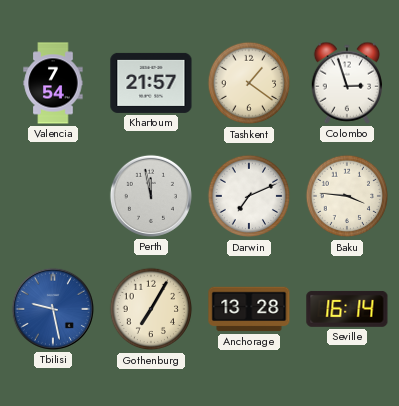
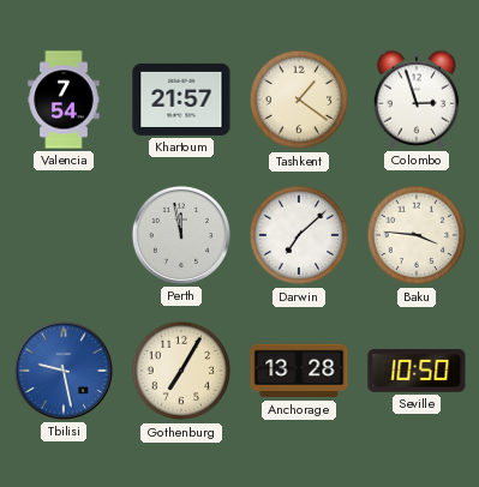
Darwin: 7:11 -> 7:08 (299, 235)
Seville: 16:14 -> 10:50 (417, 371)
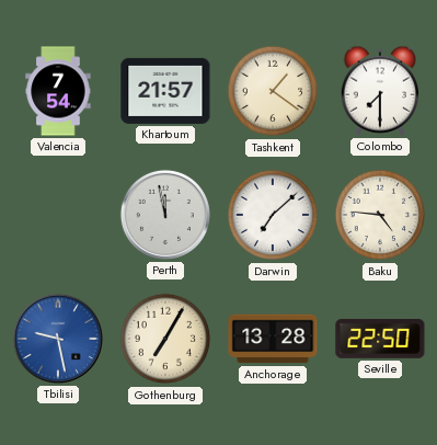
Colombo: 2:57 -> 7:30 (379, 91)
Baku: 3:46 -> 4:46 (380, 215)
Seville: 10:50 -> 22:50 (380, 339)
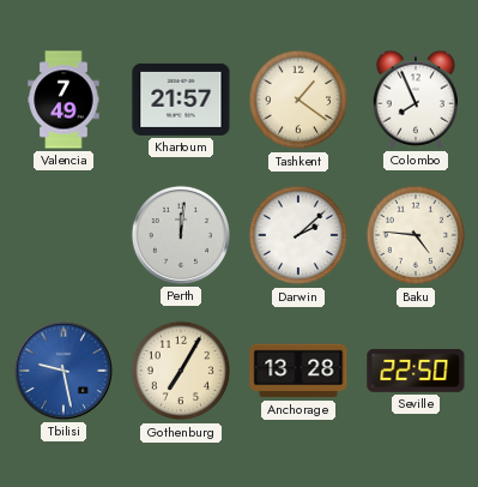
Valencia: 7:54 -> 7:49 (63, 100)
Colombo: 7:30 -> 7:56 (415, 100)
Perth: 11:58 -> 12:01 (181, 235)
Darwin: 7:08 -> 2:08 (298, 235)
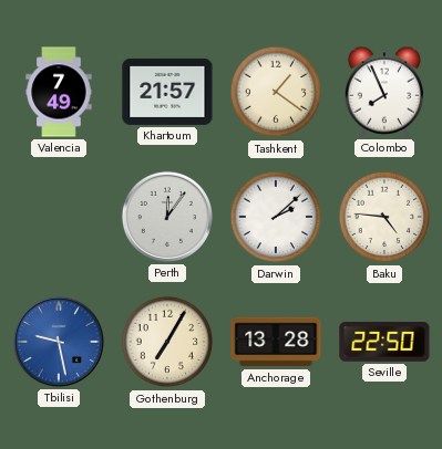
Perth: 12:01 -> 12:06 (167, 217)
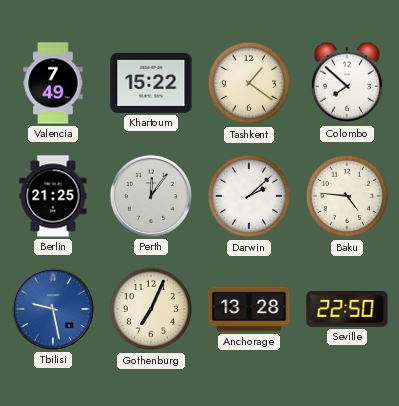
Khartoum: 21:57 -> 15:22 (151, 83)
Colombo: 7:56 -> 7:52 (346, 83)
Berlin: none -> 21:25 (53, 196)
Gothenburg: 7:05 -> 7:04 (151, 309)
